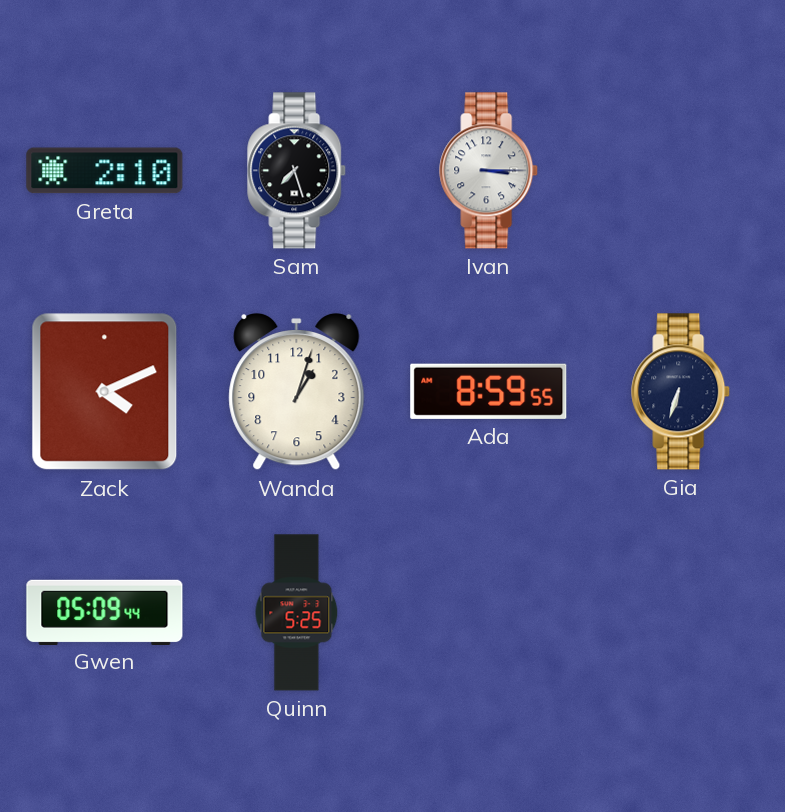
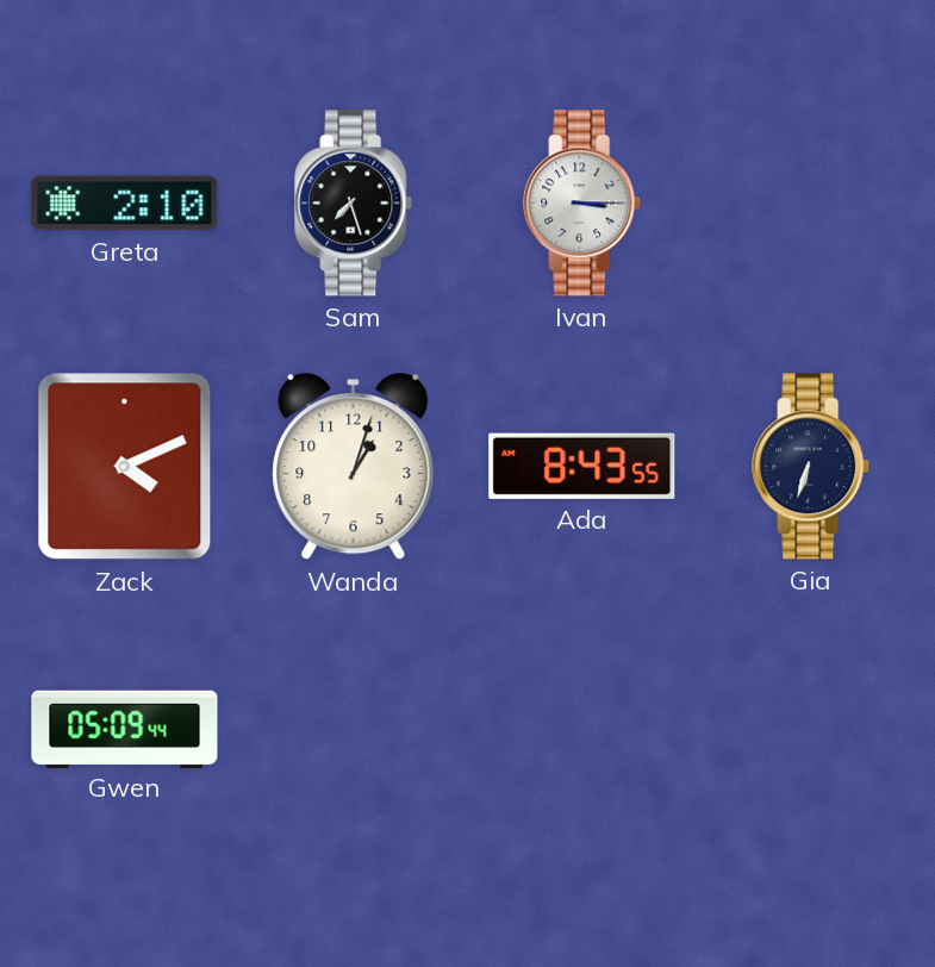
Ada: 8:59 -> 8:43 (582, 466)
Quinn: 5:25 -> none (297, 613)
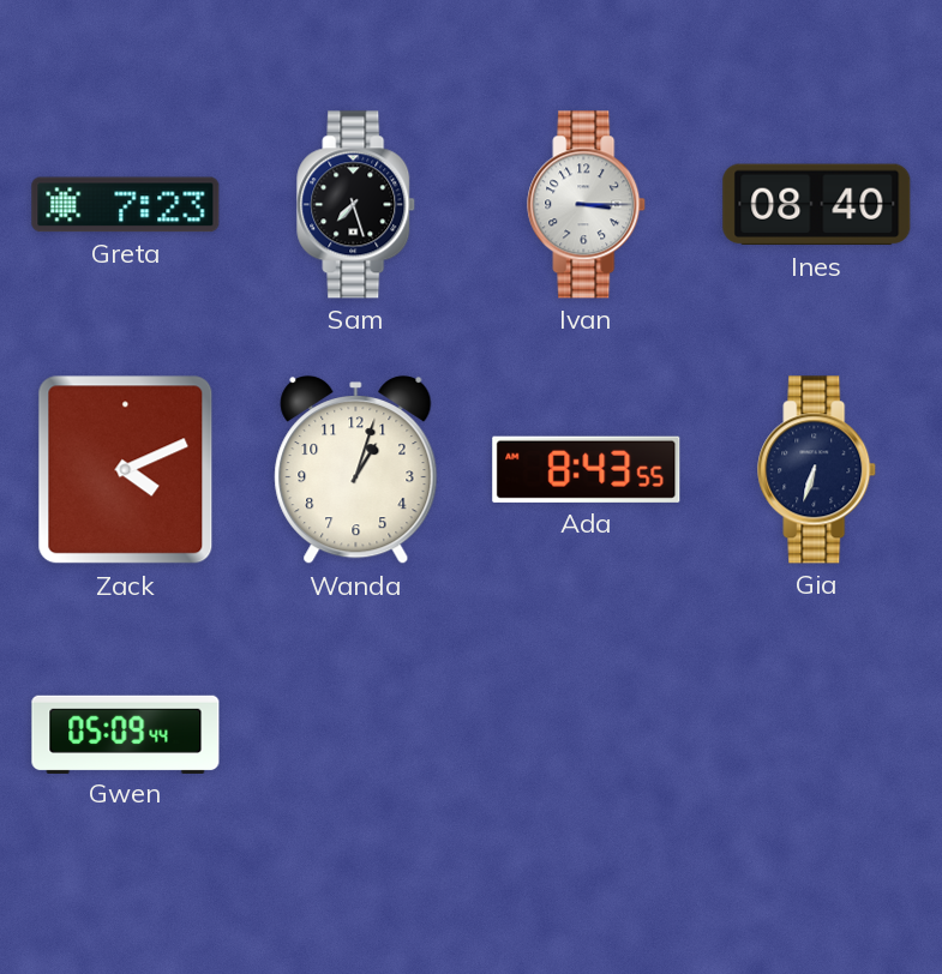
Greta: 2:10 -> 7:23 (126, 205)
Ines: none -> 08:40 (817, 205)
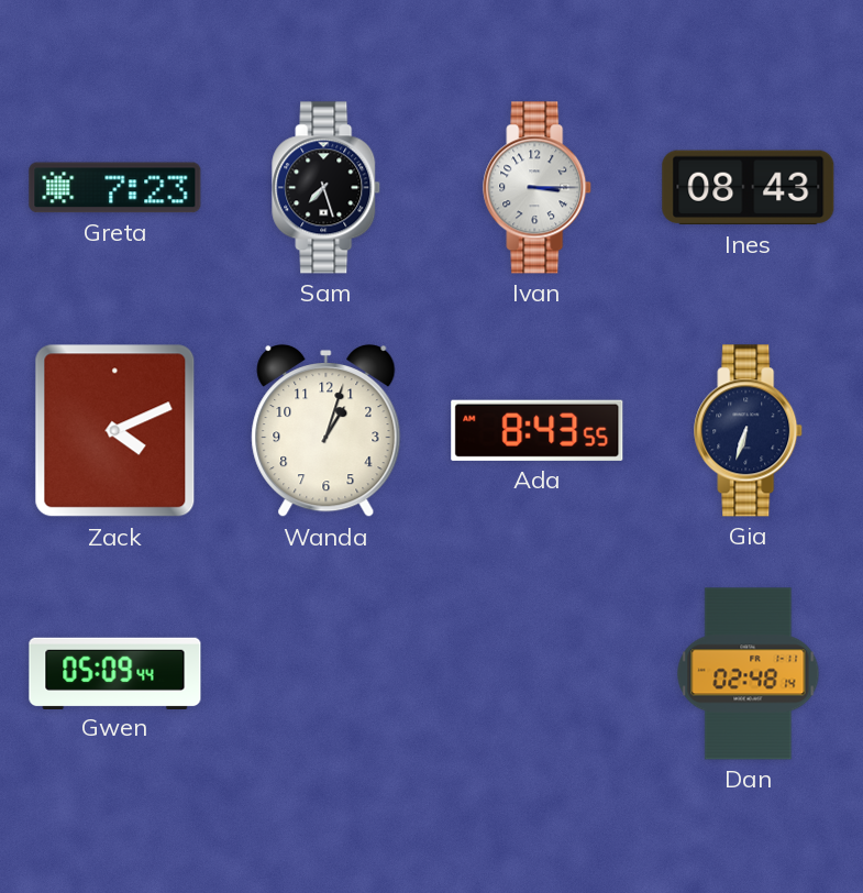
Ines: 08:40 -> 08:43 (749, 188)
Dan: none -> 02:48 (749, 674)
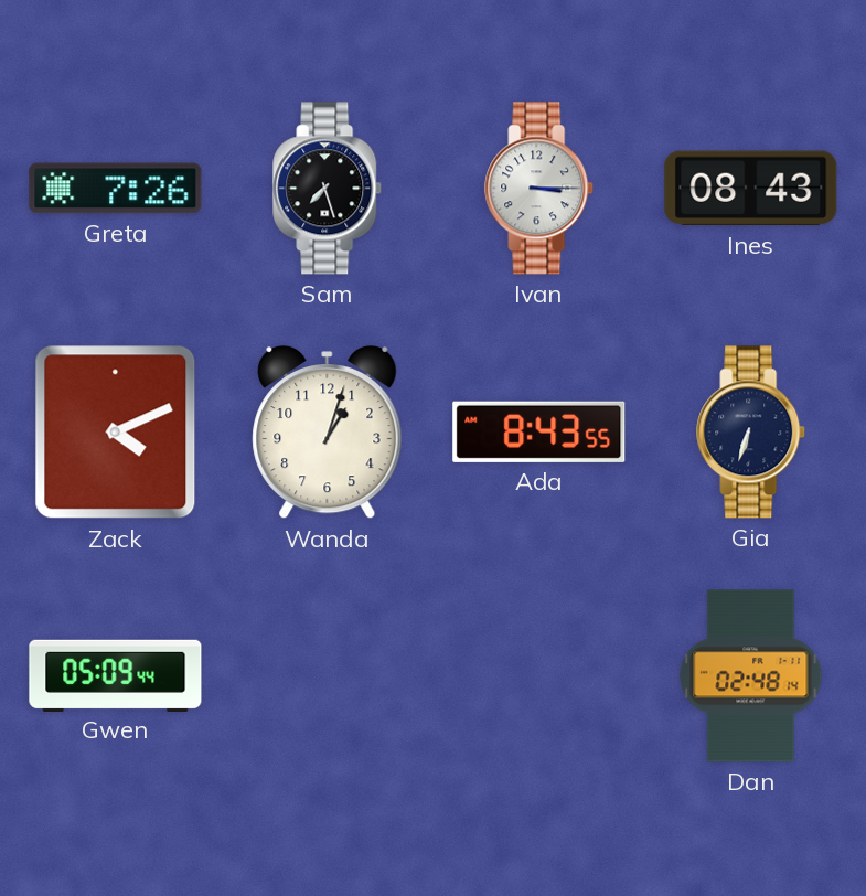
Greta: 7:23 -> 7:26 (116, 189)
